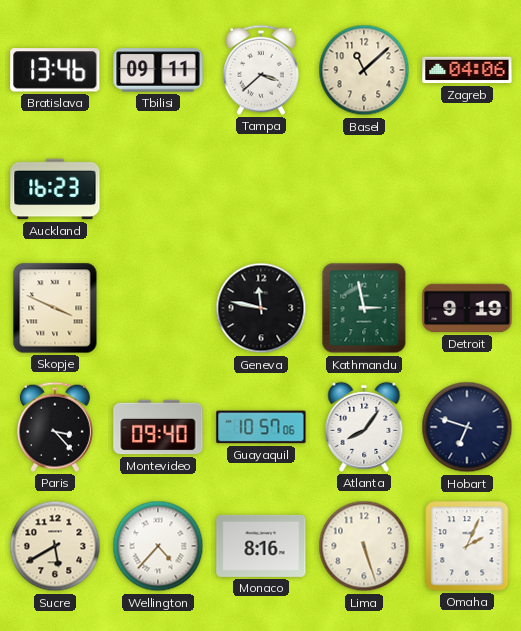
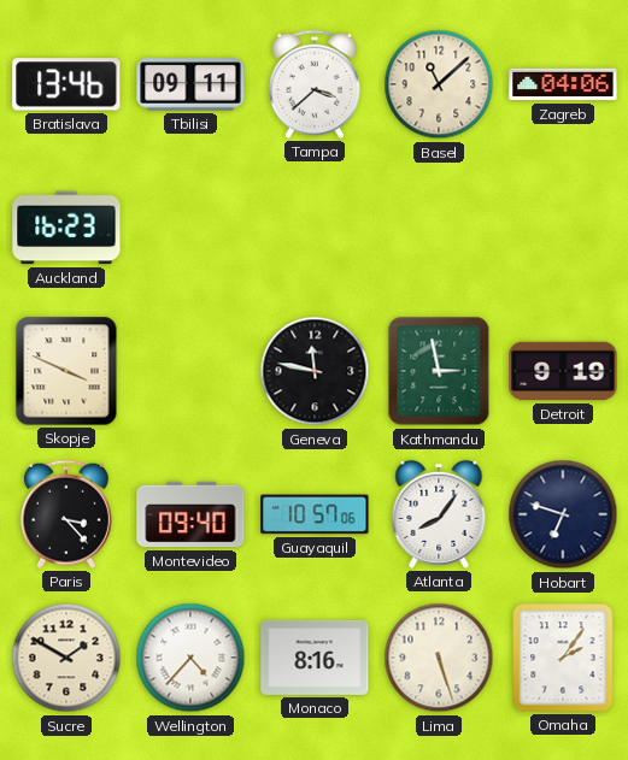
Sucre: 5:40 -> 1:50 (66, 658)
Omaha: 2:04 -> 2:06 (563, 658)
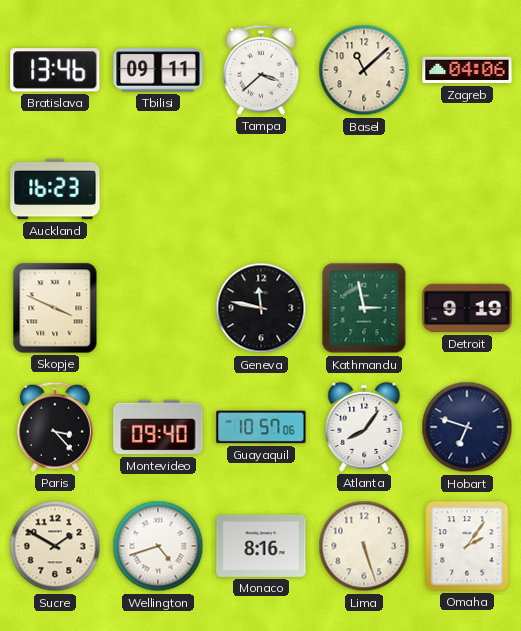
Wellington: 4:37 -> 4:42 (158, 546)
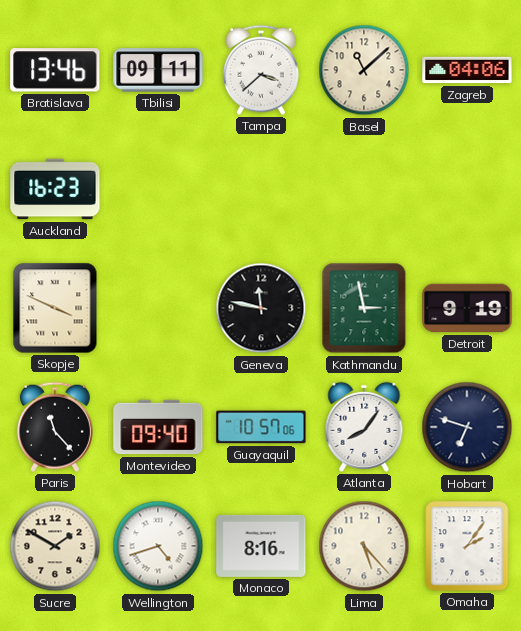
Paris: 3:23 -> 11:23 (55, 427)
Lima: 5:27 -> 5:23 (364, 546)
